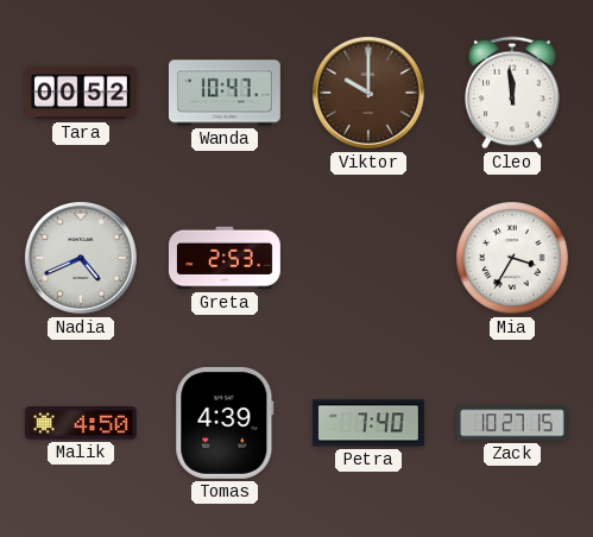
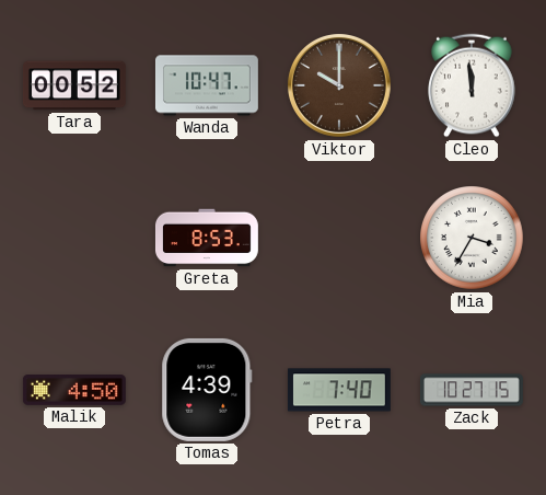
Nadia: 4:41 -> none (81, 258)
Greta: 2:53 -> 8:53 (207, 238)
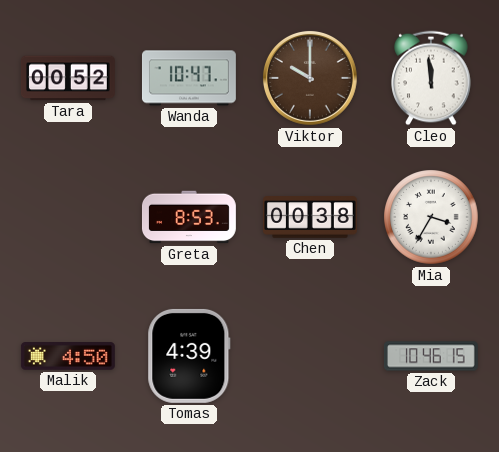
Chen: none -> 00:38 (310, 217)
Petra: 7:40 -> none (339, 390)
Zack: 10:27 -> 10:46 (431, 356)
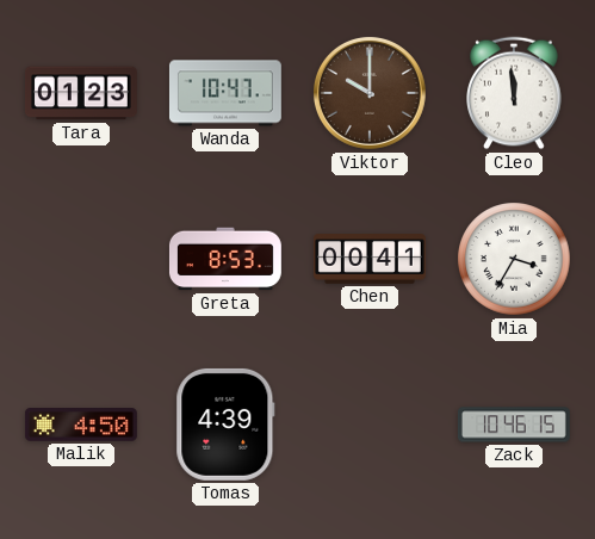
Tara: 00:52 -> 01:23 (81, 93)
Chen: 00:38 -> 00:41 (370, 259)
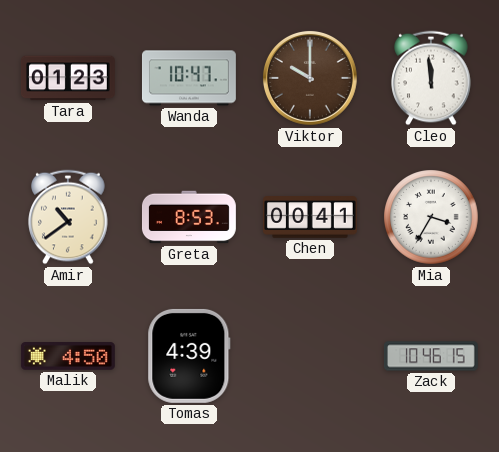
Amir: none -> 10:39 (68, 217)
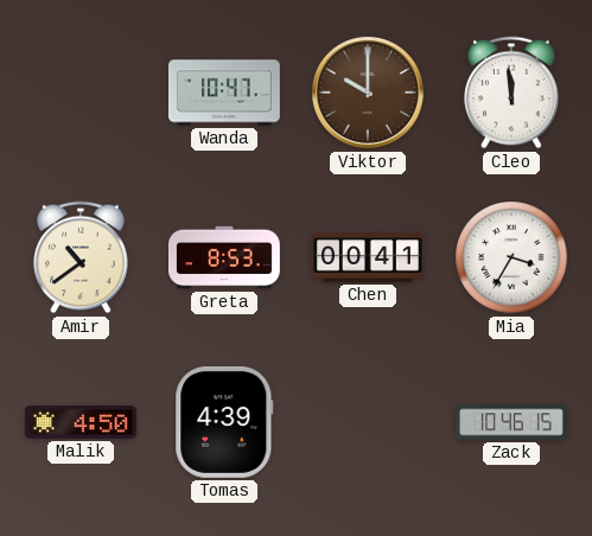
Tara: 01:23 -> none (68, 78)
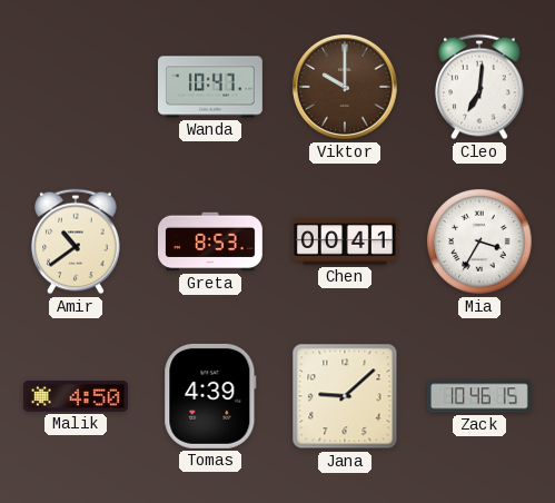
Cleo: 11:59 -> 7:01 (479, 87)
Jana: none -> 9:08 (345, 396)
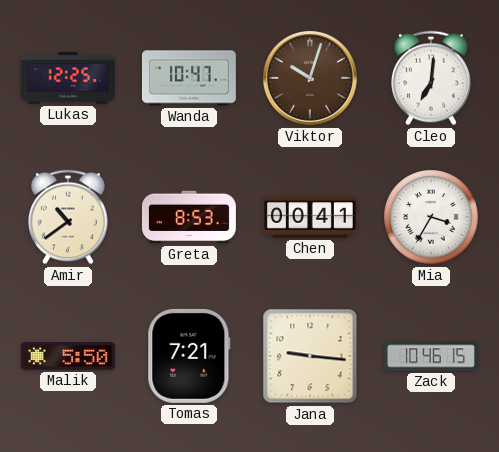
Lukas: none -> 12:25 (68, 78)
Viktor: 10:00 -> 10:03 (310, 78)
Malik: 4:50 -> 5:50 (68, 357)
Tomas: 4:39 -> 7:21 (189, 356)
Jana: 9:08 -> 9:16 (310, 356)
